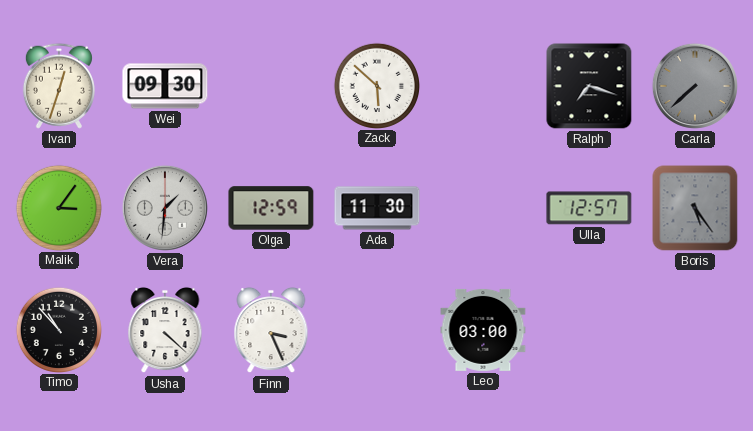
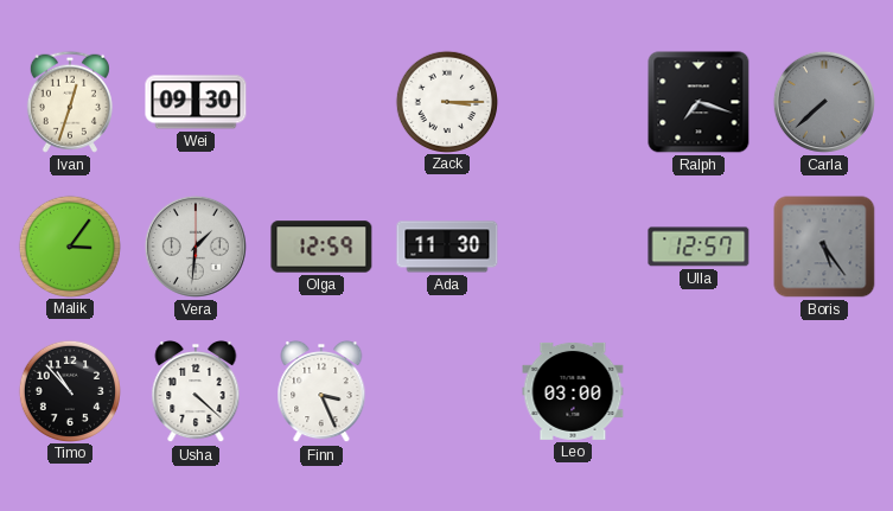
Zack: 5:52 -> 3:15 (446, 101)
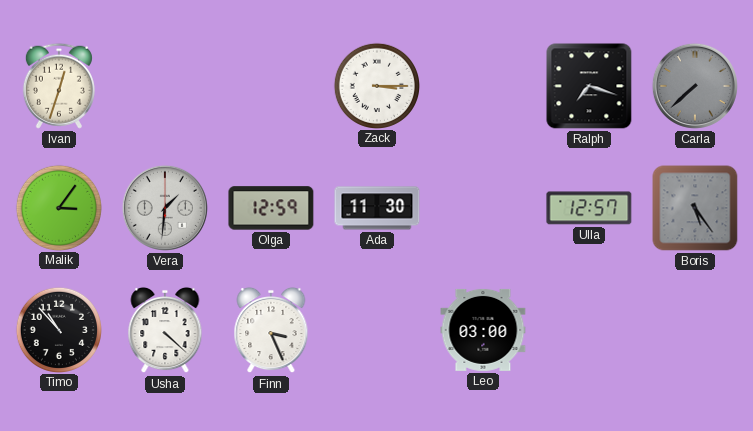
Wei: 09:30 -> none (196, 102)
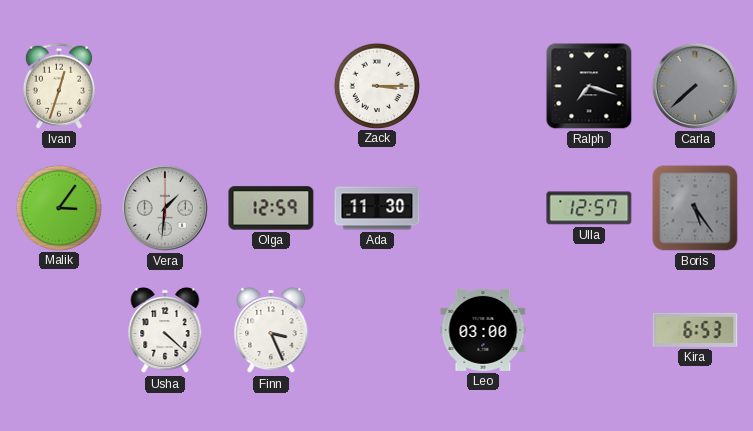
Timo: 10:53 -> none (58, 329)
Kira: none -> 6:53 (695, 330)
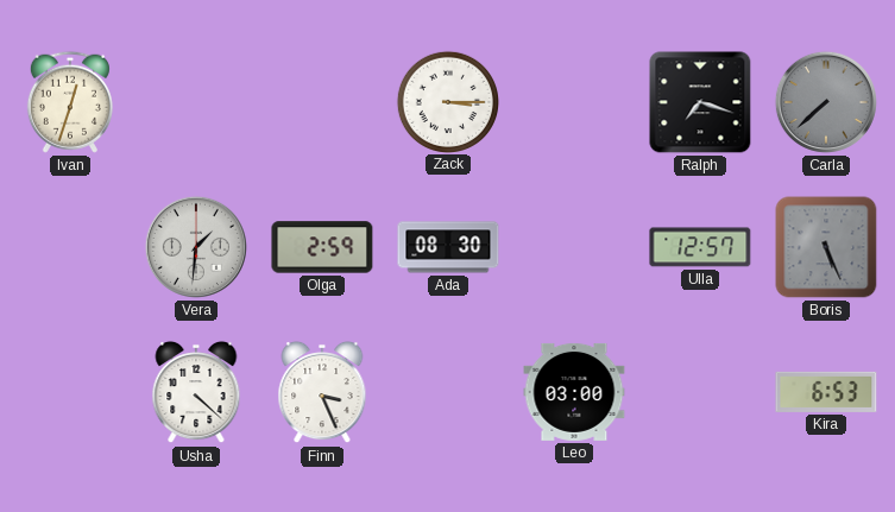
Malik: 3:06 -> none (58, 207)
Olga: 12:59 -> 2:59 (322, 247)
Ada: 11:30 -> 08:30 (448, 247)
Boris: 5:24 -> 5:26 (826, 247)
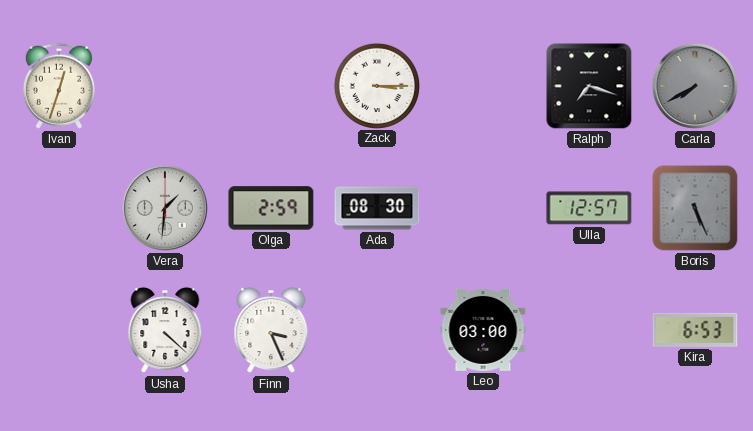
Carla: 7:38 -> 7:40 (695, 86)
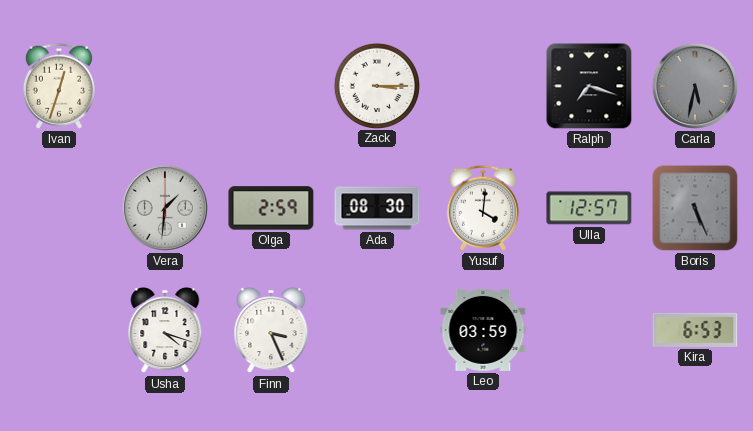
Carla: 7:40 -> 5:32 (695, 86)
Yusuf: none -> 4:01 (483, 208)
Usha: 4:22 -> 4:18 (165, 330)
Leo: 03:00 -> 03:59 (483, 330)
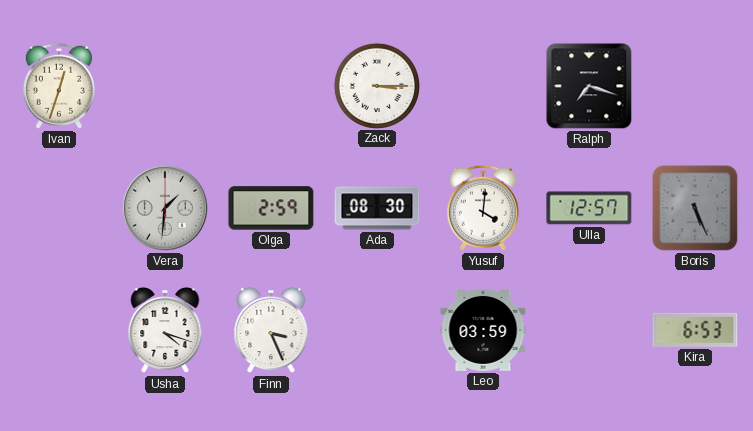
Carla: 5:32 -> none (695, 86)
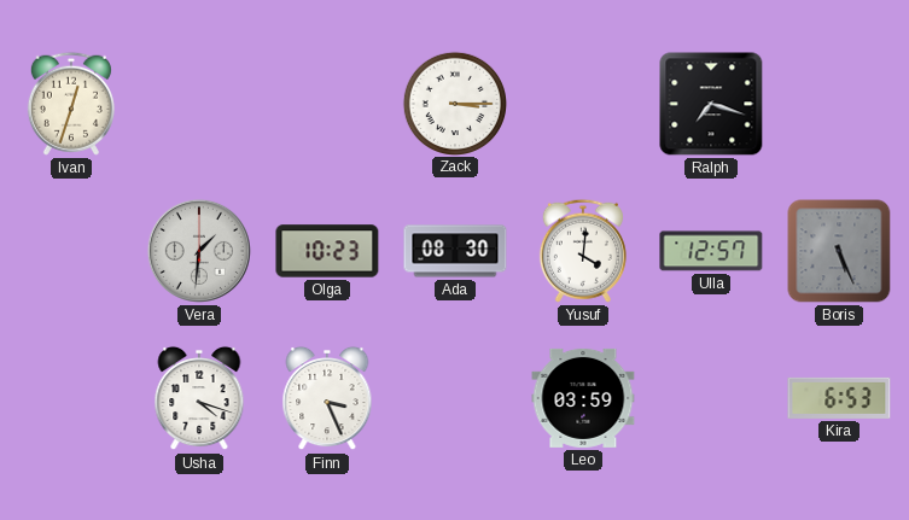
Olga: 2:59 -> 10:23 (327, 251)
